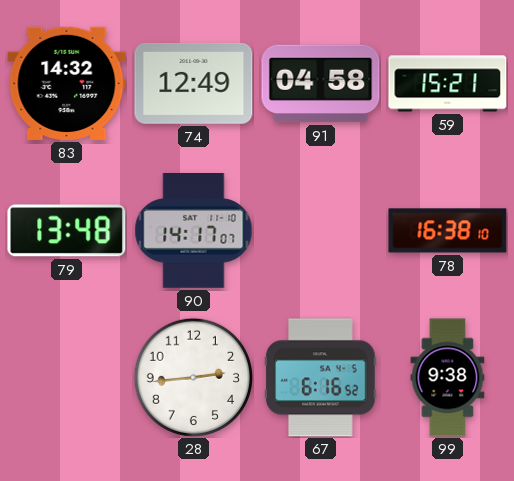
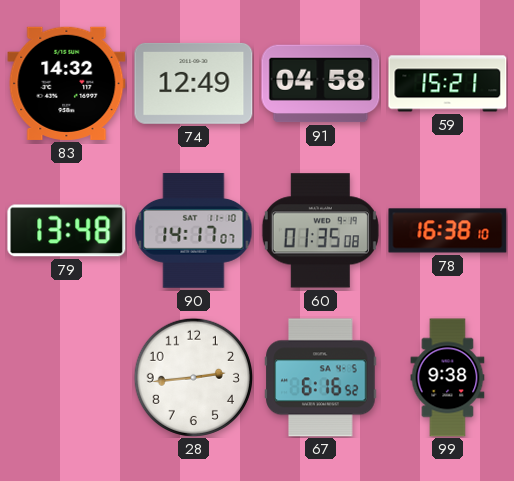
60: none -> 01:35 (320, 231)
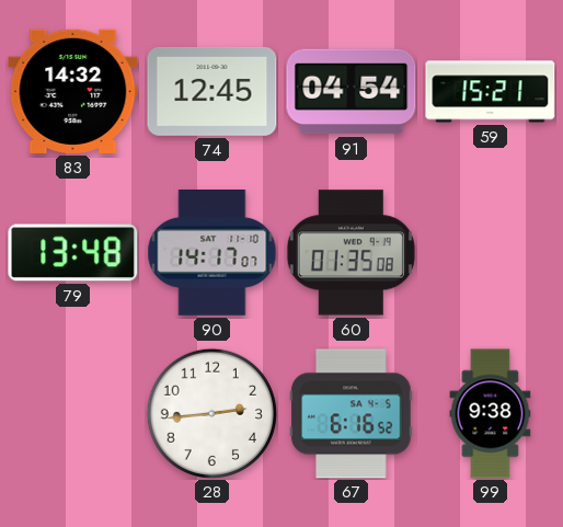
74: 12:49 -> 12:45 (212, 91)
91: 04:58 -> 04:54 (352, 92)
78: 16:38 -> none (448, 231)
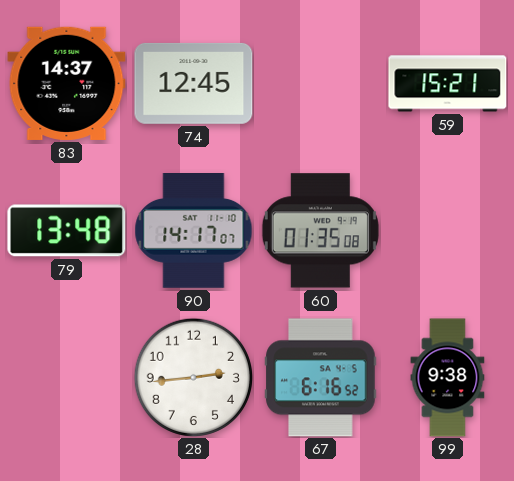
83: 14:32 -> 14:37 (67, 83)
91: 04:54 -> none (352, 92)
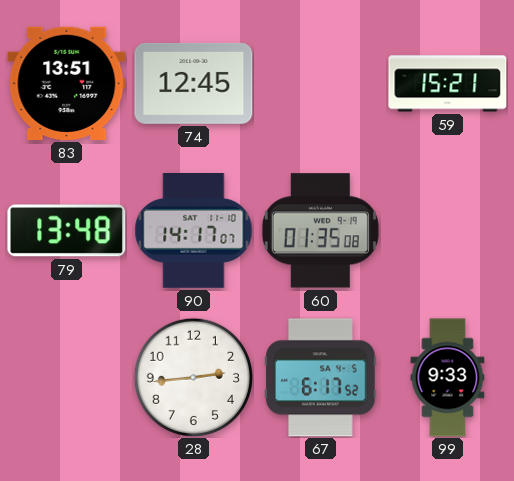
83: 14:37 -> 13:51 (67, 83)
67: 6:16 -> 6:17 (321, 378)
99: 9:38 -> 9:33 (448, 378)
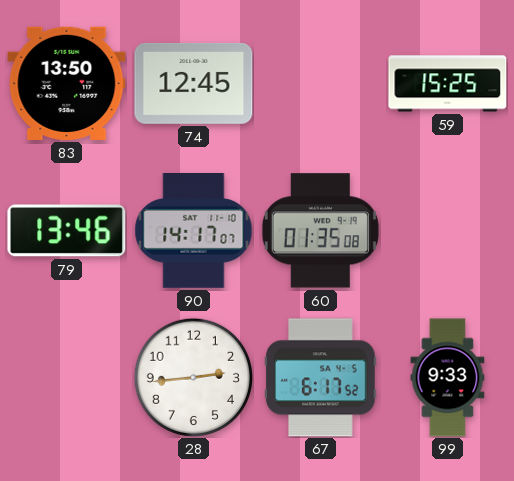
83: 13:51 -> 13:50 (67, 83)
59: 15:21 -> 15:25 (448, 84)
79: 13:48 -> 13:46 (67, 231)
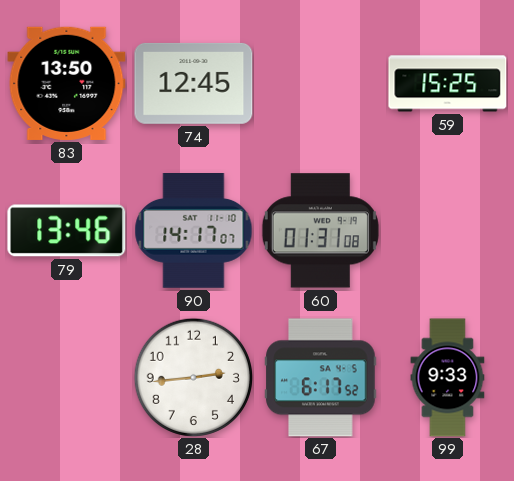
60: 01:35 -> 01:31 (320, 231)
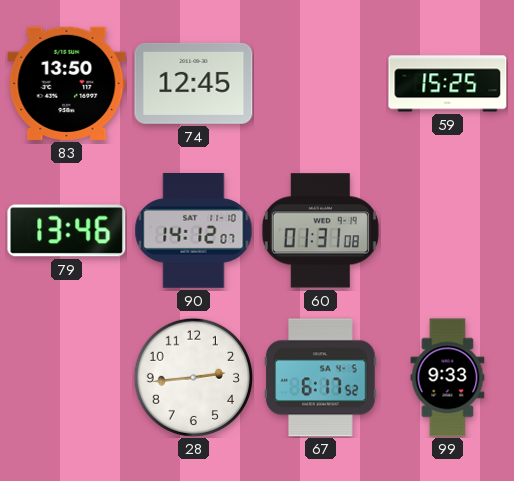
90: 14:17 -> 14:12 (194, 231)
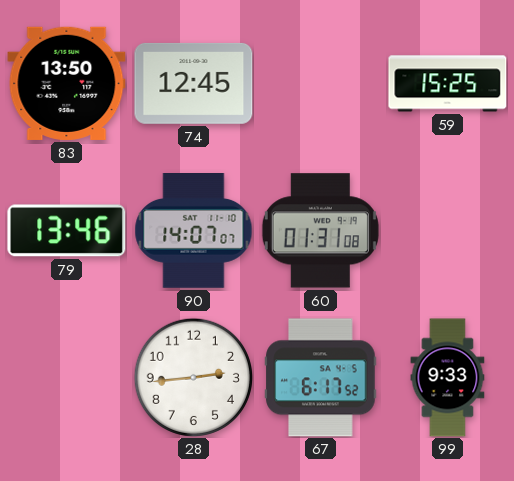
90: 14:12 -> 14:07 (194, 231)
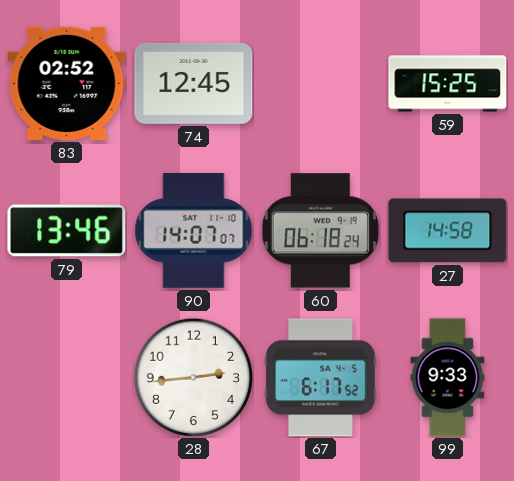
83: 13:50 -> 02:52 (67, 83)
60: 01:31 -> 06:18 (320, 231)
27: none -> 14:58 (448, 231)
